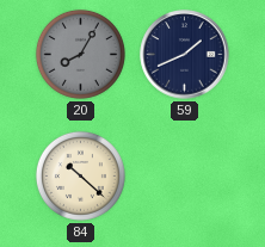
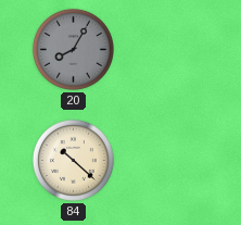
59: 1:41 -> none (185, 55)
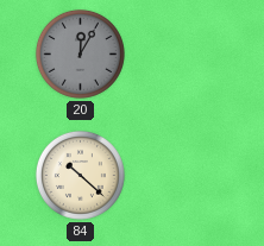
20: 8:05 -> 12:05 (80, 53)
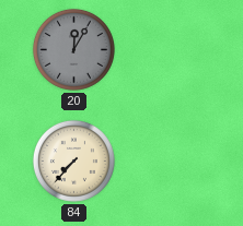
84: 10:22 -> 7:37 (73, 160)
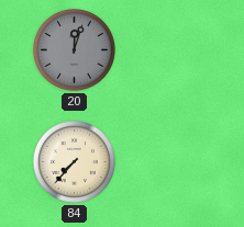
20: 12:05 -> 12:03 (74, 49)
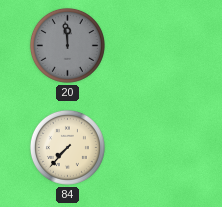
20: 12:03 -> 11:59 (67, 45)
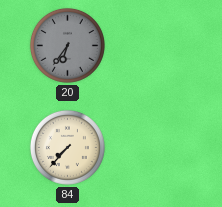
20: 11:59 -> 6:36 (67, 45)
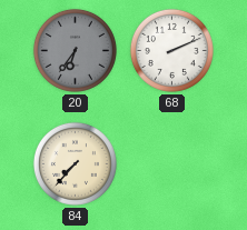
68: none -> 2:11 (171, 50)
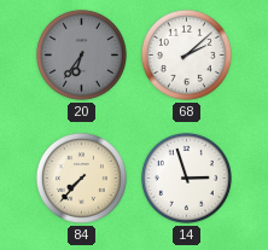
68: 2:11 -> 2:08 (186, 54)
14: none -> 2:57 (186, 178)
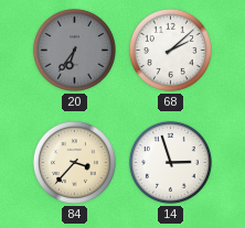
84: 7:37 -> 3:37 (74, 162)
